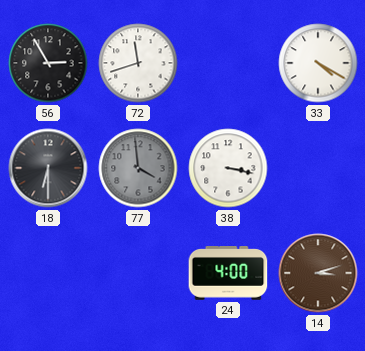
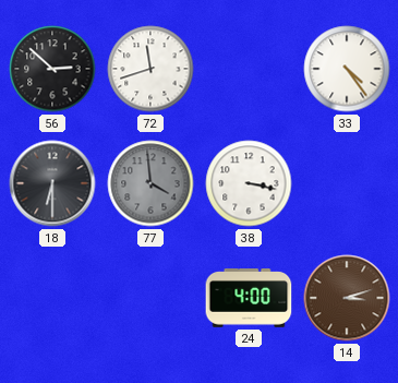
56: 2:55 -> 2:52 (52, 69)
33: 4:20 -> 4:24 (347, 69)
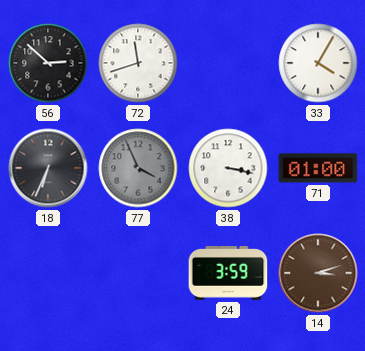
33: 4:24 -> 4:05 (318, 63)
18: 6:30 -> 6:34 (48, 168)
77: 3:59 -> 3:56 (138, 168)
71: none -> 01:00 (318, 168)
24: 4:00 -> 3:59 (228, 273)
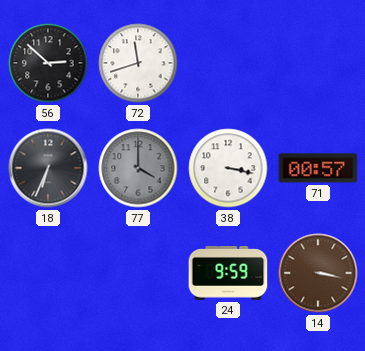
33: 4:05 -> none (318, 63)
77: 3:56 -> 4:00 (138, 168)
71: 01:00 -> 00:57 (318, 168)
24: 3:59 -> 9:59 (228, 273)
14: 3:12 -> 3:17 (318, 273)
